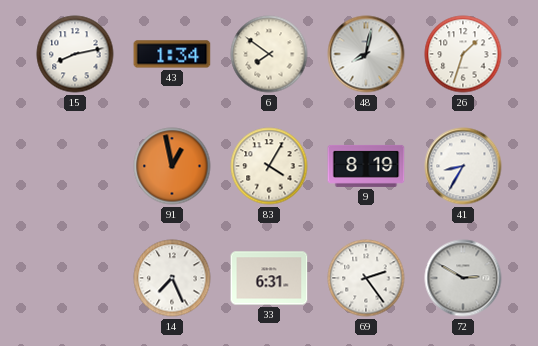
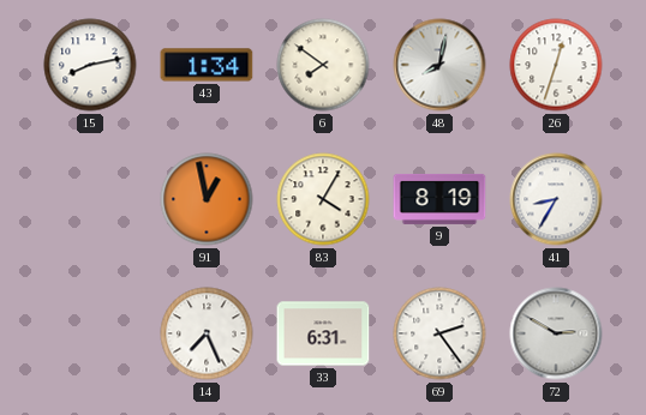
26: 1:33 -> 12:33 (556, 65)
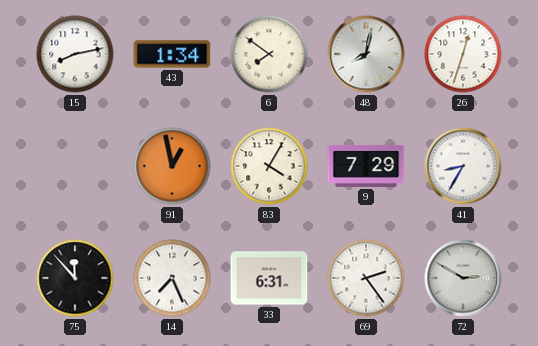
9: 8:19 -> 7:29 (366, 166)
75: none -> 11:53 (75, 278)
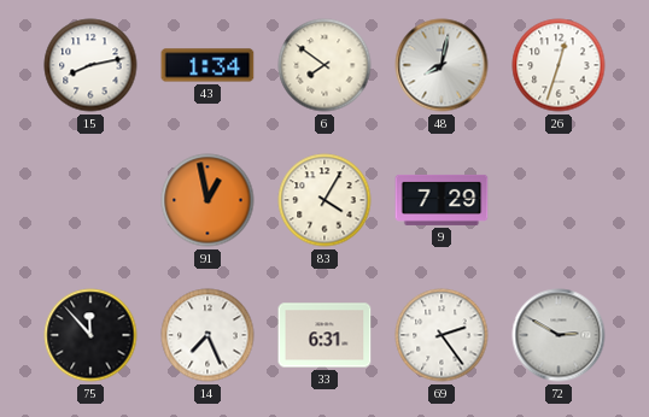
41: 8:35 -> none (463, 166)
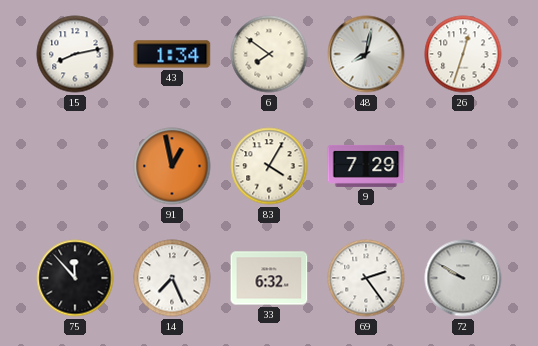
33: 6:31 -> 6:32 (269, 278)
72: 2:50 -> 9:50 (463, 278)
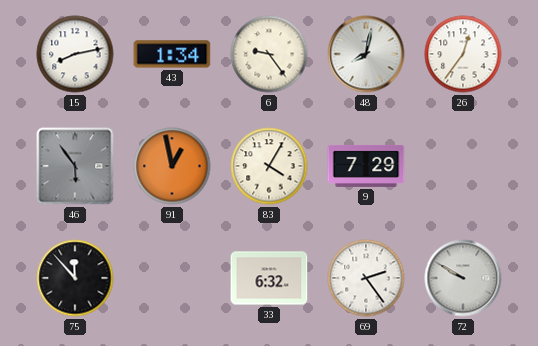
6: 7:51 -> 9:24 (269, 54)
26: 12:33 -> 12:36 (463, 54)
46: none -> 5:54 (75, 166)
14: 7:26 -> none (172, 278)
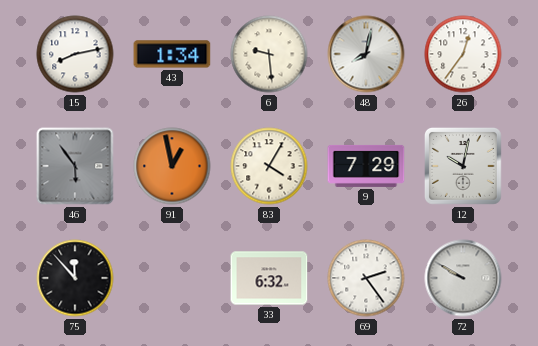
6: 9:24 -> 9:29 (269, 54)
12: none -> 10:02 (463, 166)
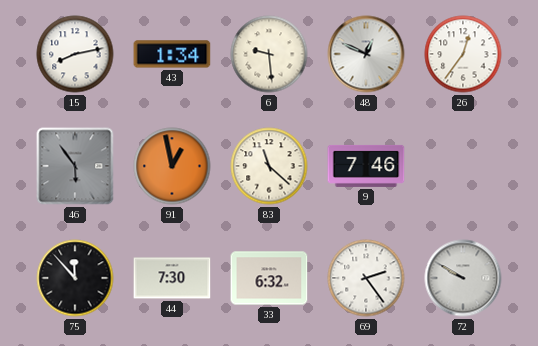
48: 8:02 -> 12:49 (366, 54)
83: 4:05 -> 11:22 (269, 166)
9: 7:29 -> 7:46 (366, 166)
12: 10:02 -> none (463, 166)
44: none -> 7:30 (172, 278)
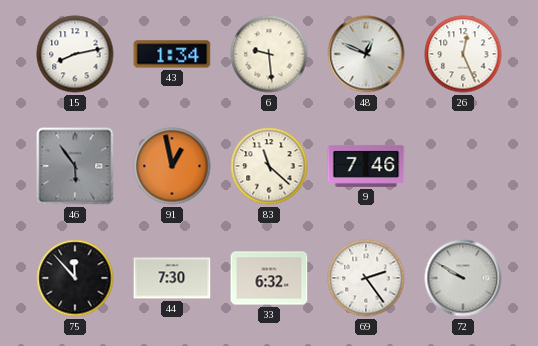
26: 12:36 -> 12:26 (463, 54)
